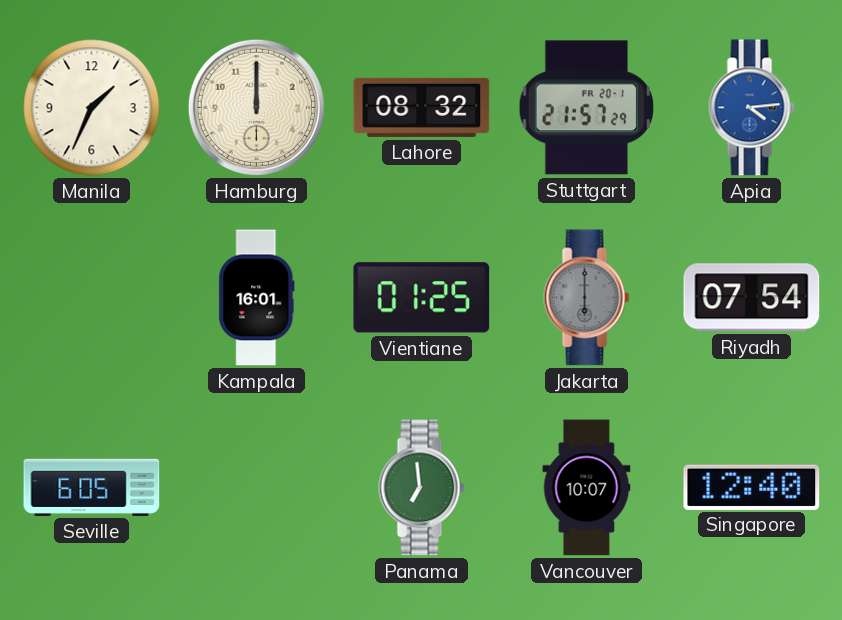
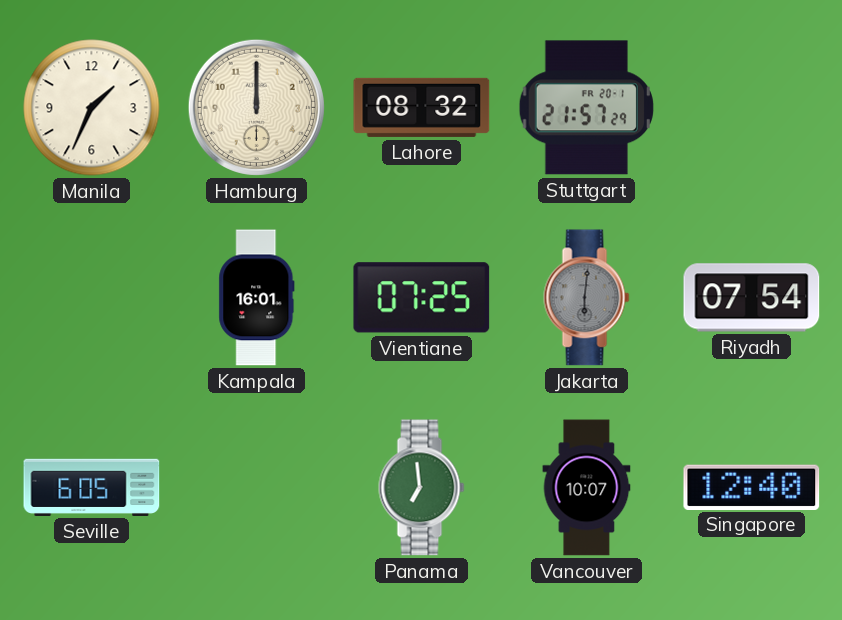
Apia: 4:14 -> none (752, 108)
Vientiane: 01:25 -> 07:25 (422, 298)
Jakarta: 6:00 -> 6:01 (587, 298)
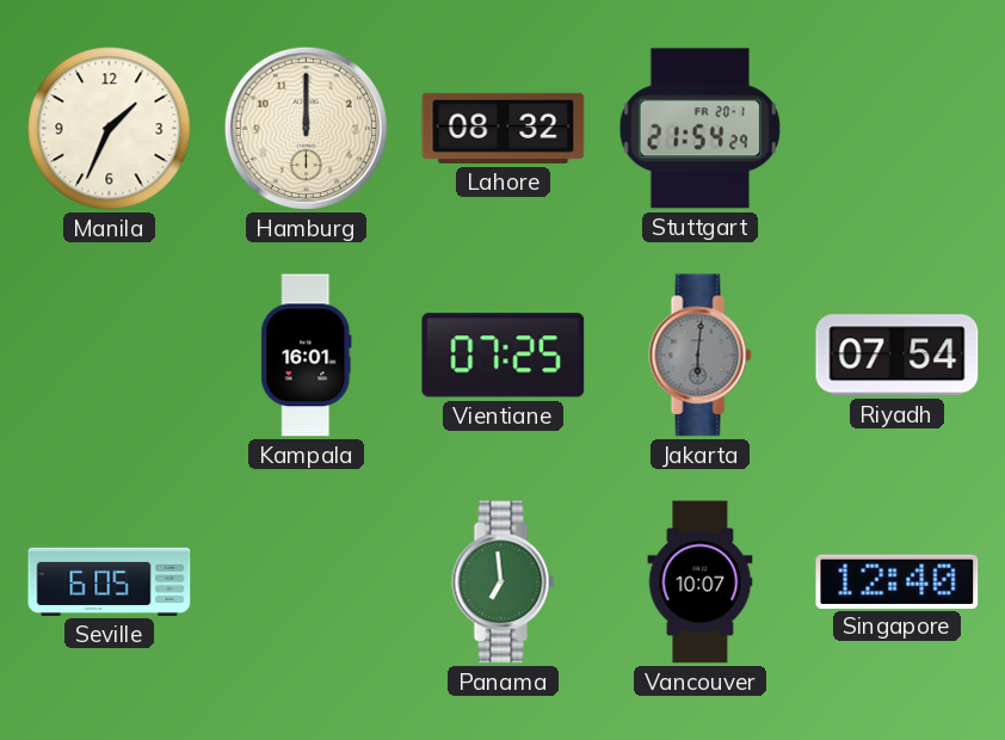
Stuttgart: 21:57 -> 21:54 (699, 129)
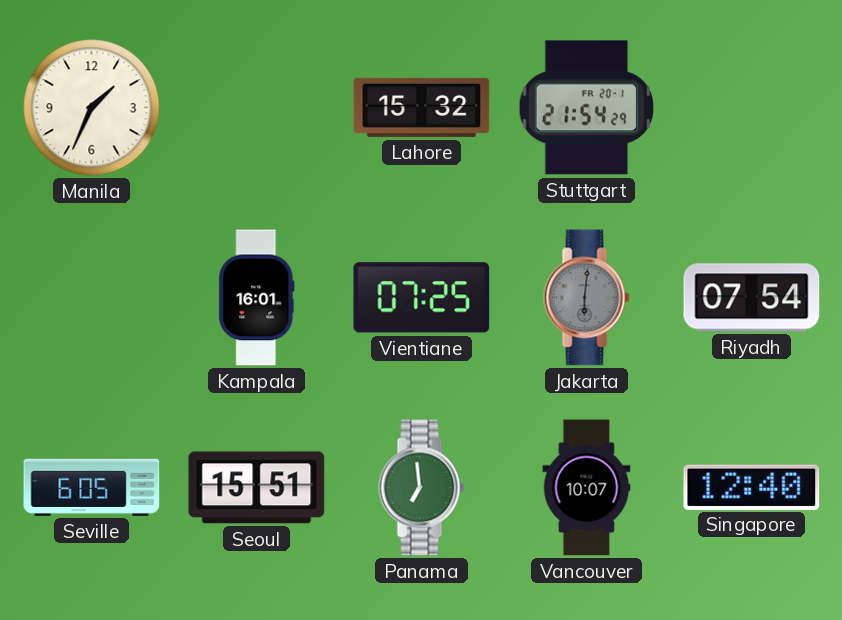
Hamburg: 12:00 -> none (306, 128)
Lahore: 08:32 -> 15:32 (422, 107)
Seoul: none -> 15:51 (257, 488)
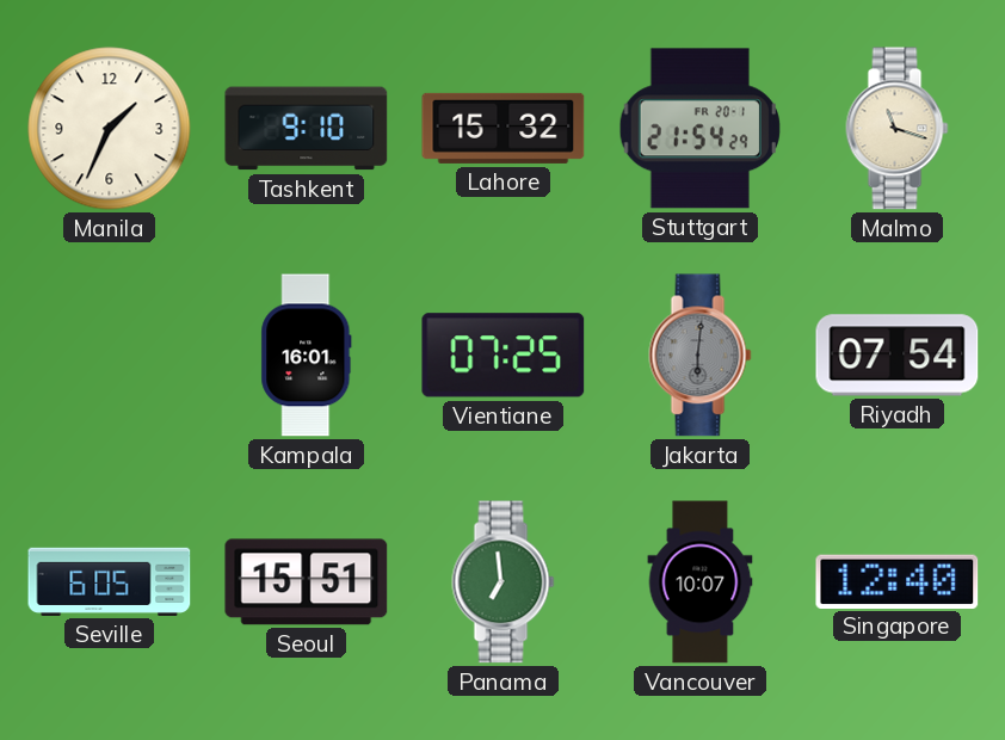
Tashkent: none -> 9:10 (307, 129)
Malmo: none -> 11:18 (898, 129)
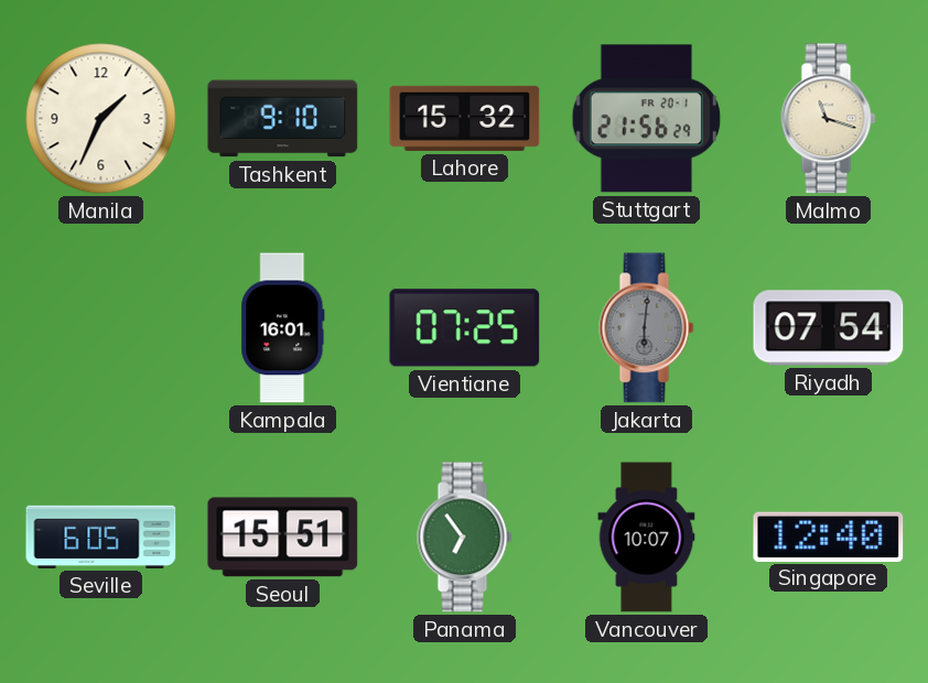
Stuttgart: 21:54 -> 21:56 (646, 119)
Panama: 6:59 -> 6:54 (465, 538)
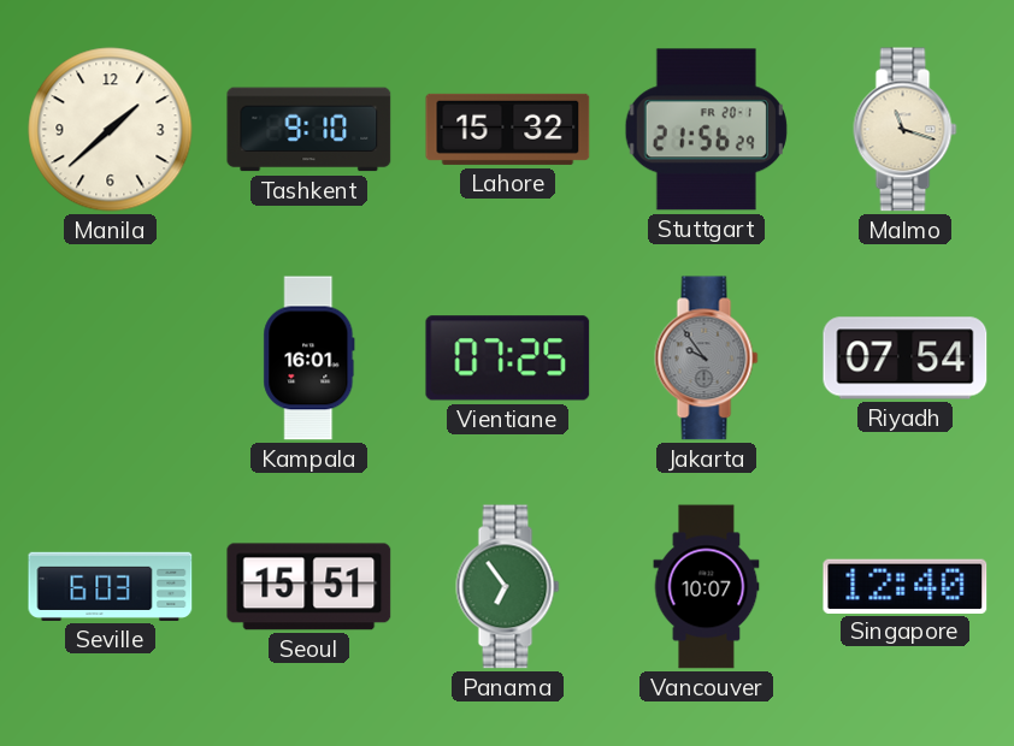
Manila: 1:34 -> 1:38 (111, 130)
Jakarta: 6:01 -> 9:54 (707, 359)
Seville: 6:05 -> 6:03 (111, 586)
